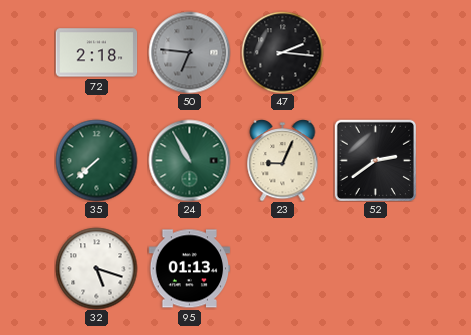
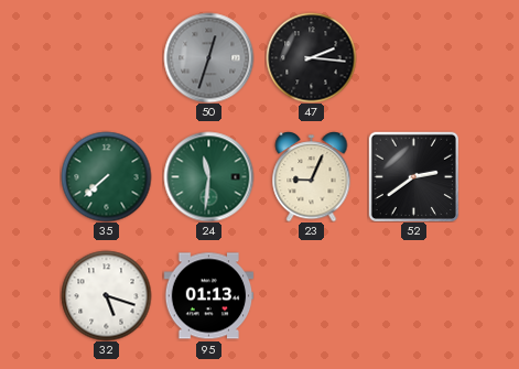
72: 2:18 -> none (96, 53)
50: 6:46 -> 12:33 (208, 57)
24: 10:55 -> 11:31 (208, 176)
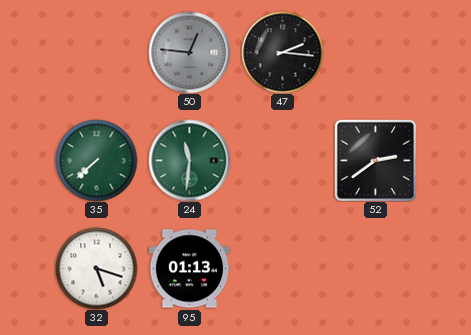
50: 12:33 -> 12:46 (189, 52)
23: 9:04 -> none (312, 177)
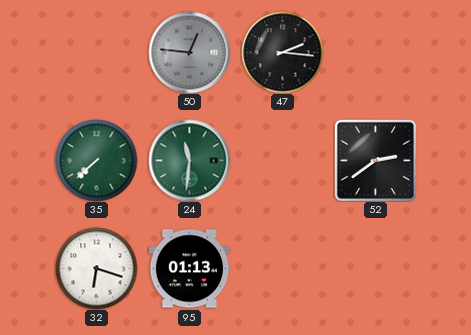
32: 5:18 -> 6:18 (96, 268)
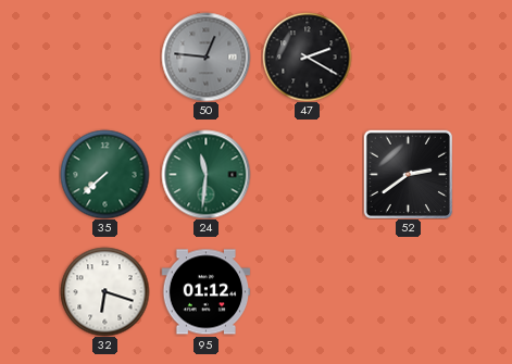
47: 2:16 -> 2:20 (307, 57)
95: 01:13 -> 01:12 (205, 292)
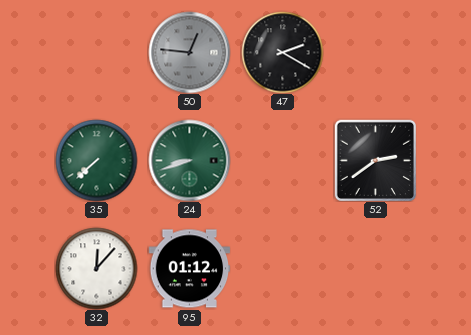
24: 11:31 -> 8:42 (189, 160)
32: 6:18 -> 12:07 (96, 268)
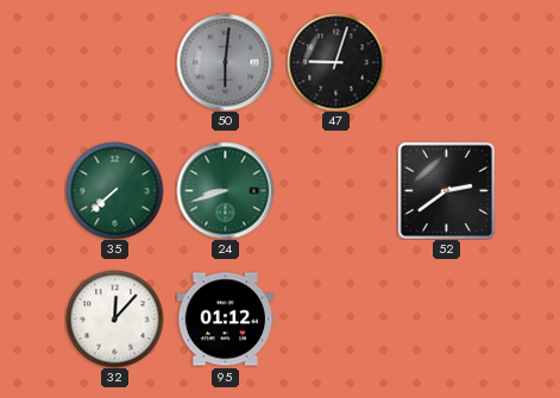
50: 12:46 -> 6:01 (225, 62)
47: 2:20 -> 9:03 (335, 62)
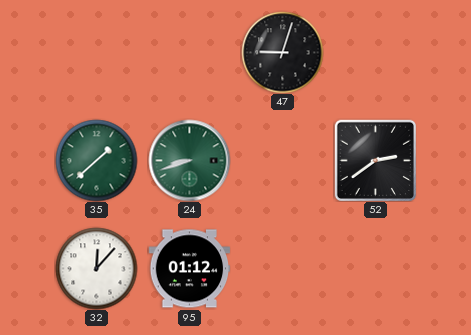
50: 6:01 -> none (225, 62)
35: 7:38 -> 1:38 (96, 160)
